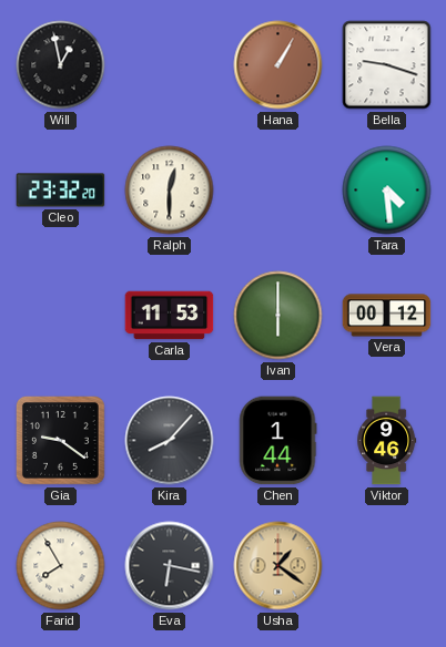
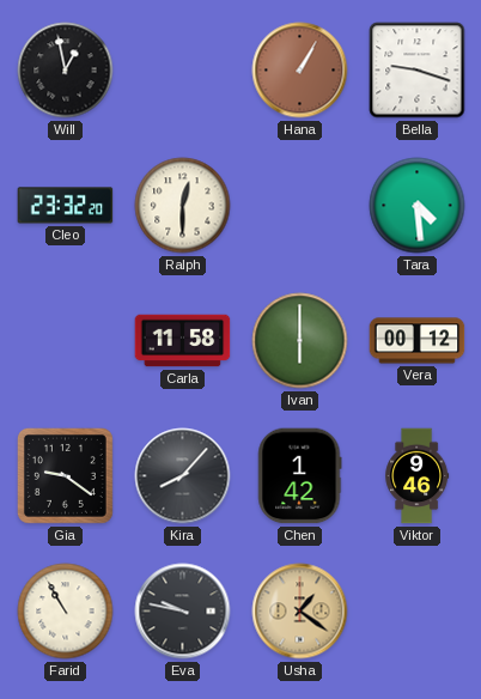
Carla: 11:53 -> 11:58 (183, 341)
Chen: 1:44 -> 1:42 (300, 476)
Farid: 7:55 -> 10:55 (66, 612)
Eva: 6:17 -> 9:47 (183, 612)
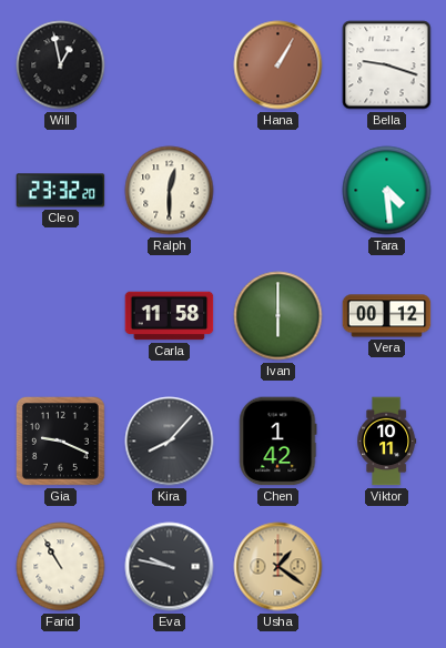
Gia: 9:21 -> 9:19 (60, 441)
Viktor: 9:46 -> 10:11 (387, 442)
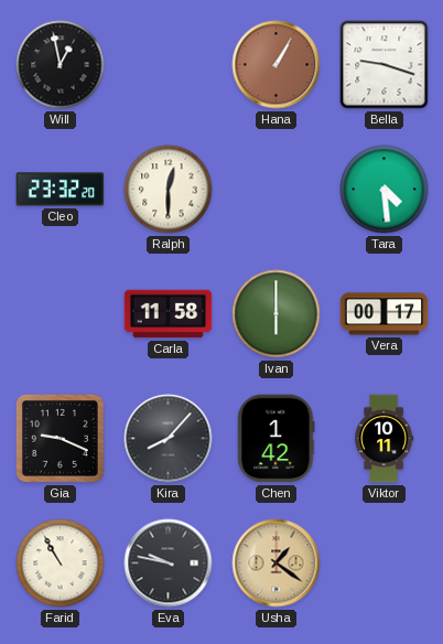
Vera: 00:12 -> 00:17 (385, 314)
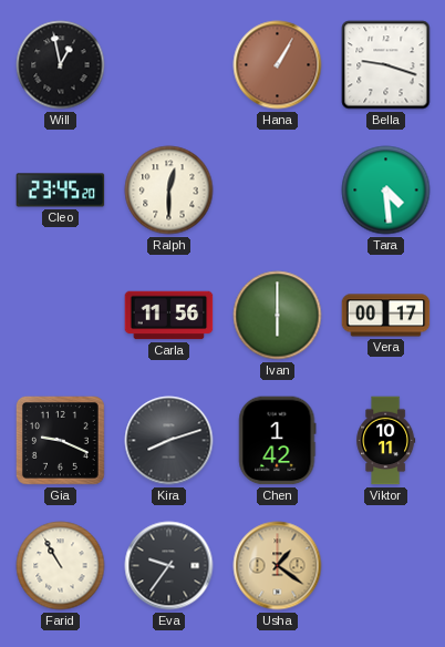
Cleo: 23:32 -> 23:45 (61, 191)
Carla: 11:58 -> 11:56 (169, 316)
Kira: 8:07 -> 8:12 (169, 441)
Eva: 9:47 -> 9:36 (169, 566)
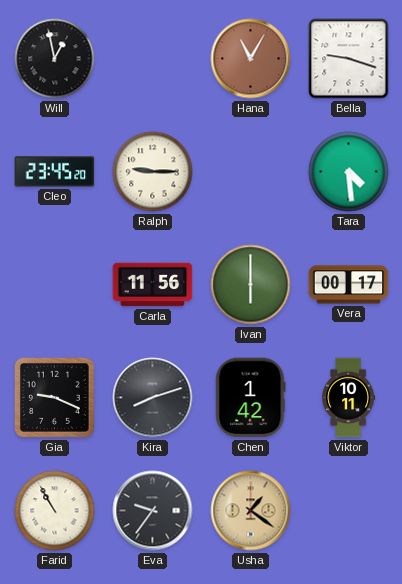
Hana: 1:05 -> 11:05 (251, 59)
Ralph: 12:30 -> 9:15 (153, 172)
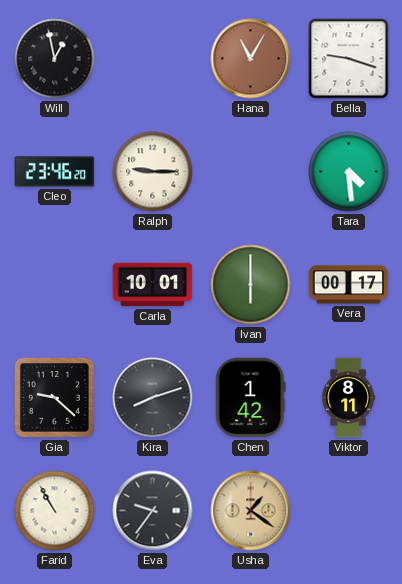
Cleo: 23:45 -> 23:46 (55, 172)
Carla: 11:56 -> 10:01 (153, 285)
Gia: 9:19 -> 9:22 (54, 397)
Viktor: 10:11 -> 8:11 (349, 398)
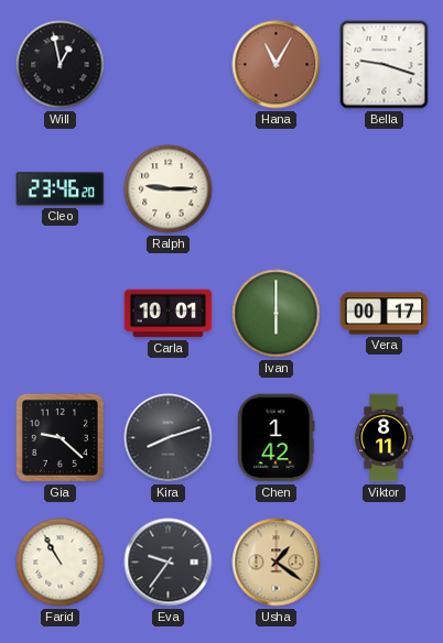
Tara: 4:29 -> none (349, 172)
